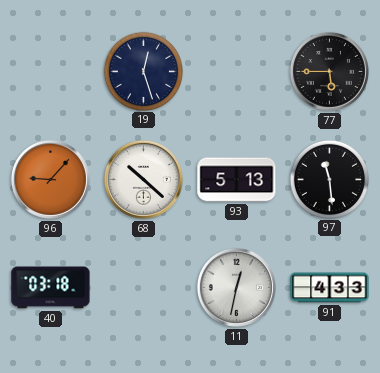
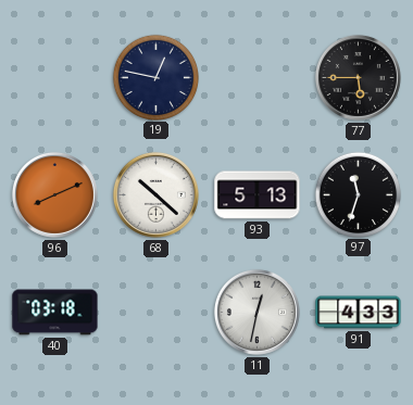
19: 12:27 -> 12:47 (155, 77)
96: 9:07 -> 8:11 (54, 194)
97: 11:29 -> 11:33 (358, 194)
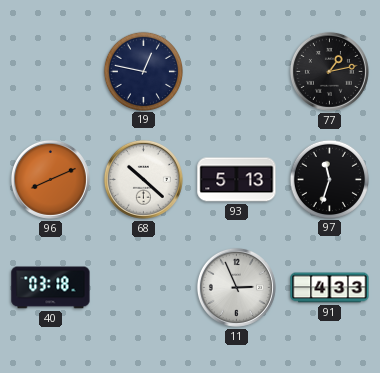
77: 5:45 -> 1:13 (329, 71)
11: 12:32 -> 2:56 (236, 287)
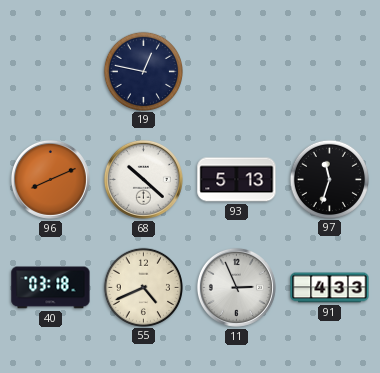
77: 1:13 -> none (329, 71)
55: none -> 4:41 (143, 287)
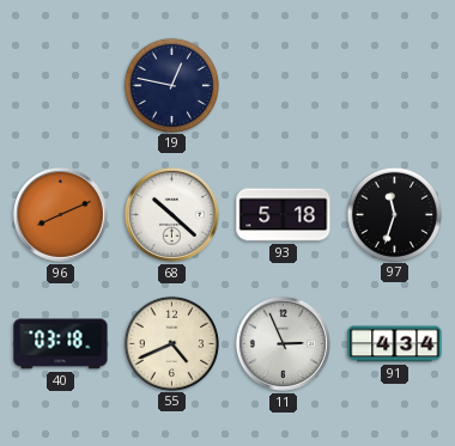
93: 5:13 -> 5:18 (284, 215)
91: 4:33 -> 4:34 (395, 344)
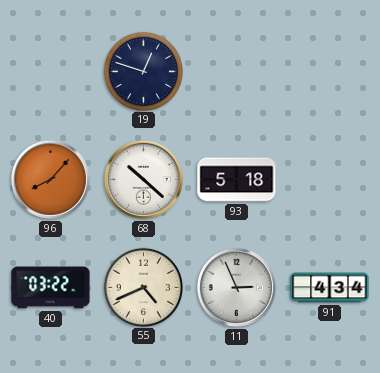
19: 12:47 -> 12:48 (143, 71)
96: 8:11 -> 8:07 (50, 179)
97: 11:33 -> none (394, 214)
40: 03:18 -> 03:22 (51, 288)
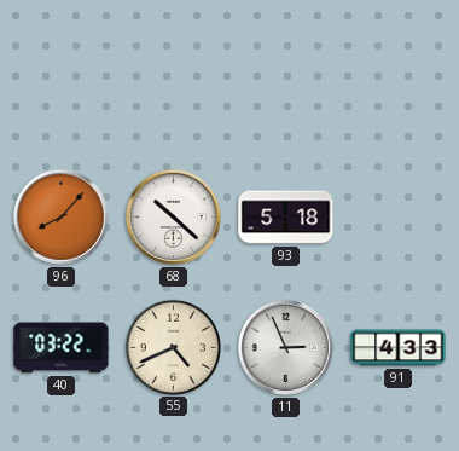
19: 12:48 -> none (143, 71)
91: 4:34 -> 4:33 (399, 348)
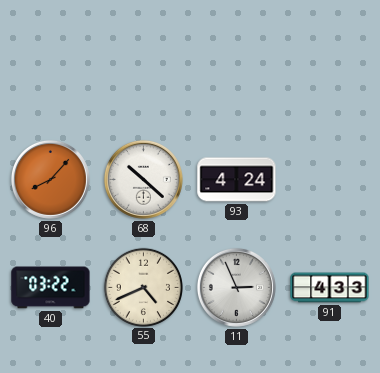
93: 5:18 -> 4:24 (237, 180)
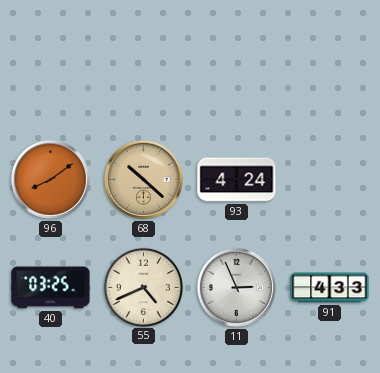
96: 8:07 -> 8:09 (50, 179)
68 dial: white -> champagne (143, 179)
40: 03:22 -> 03:25 (51, 288)
